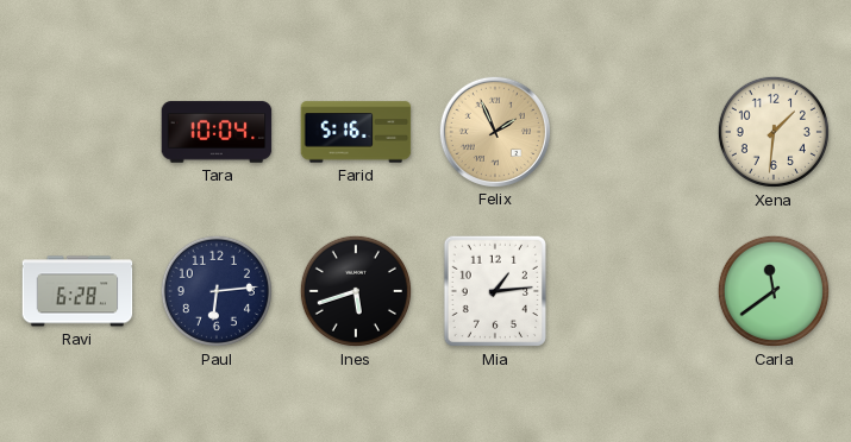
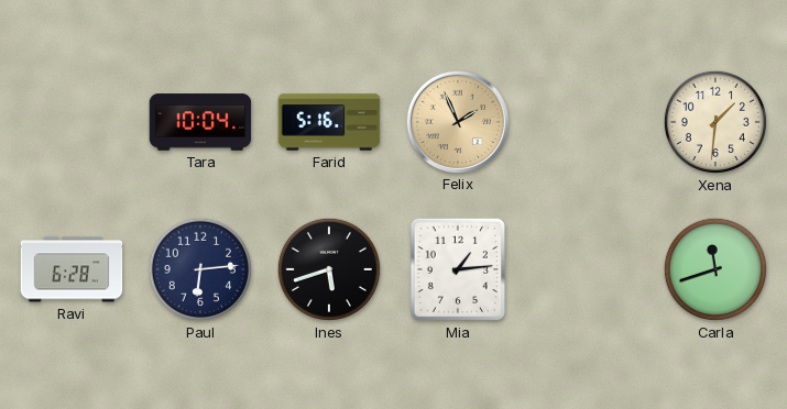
Carla: 11:39 -> 11:42 (715, 269)
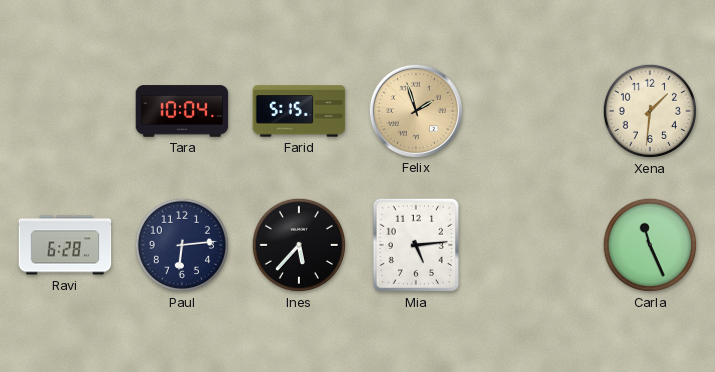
Farid: 5:16 -> 5:15 (299, 111)
Felix: 1:56 -> 1:57 (415, 110)
Ines: 5:42 -> 5:37 (299, 245)
Mia: 1:14 -> 5:14 (416, 245)
Carla: 11:42 -> 11:26 (650, 245)
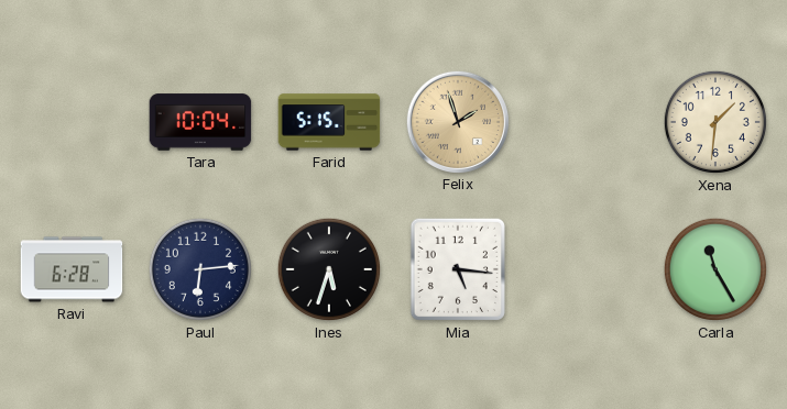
Ines: 5:37 -> 5:33 (329, 269)
Mia: 5:14 -> 5:16 (458, 269)
Carla: 11:26 -> 11:25 (715, 269)
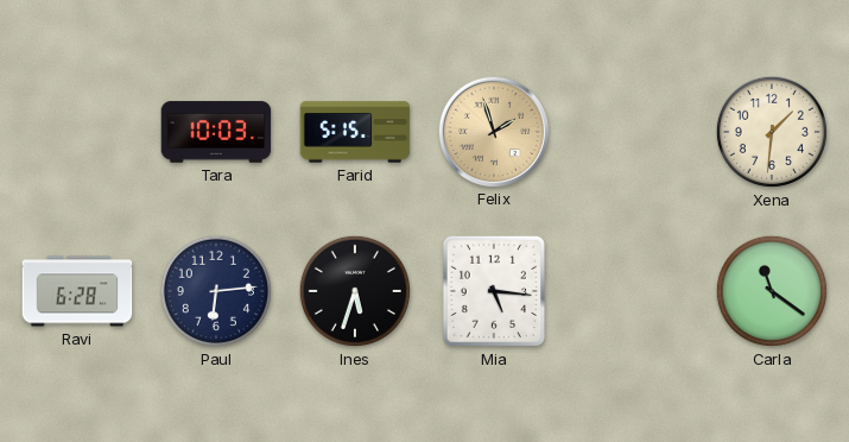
Tara: 10:04 -> 10:03 (216, 132)
Carla: 11:25 -> 11:21 (772, 291)
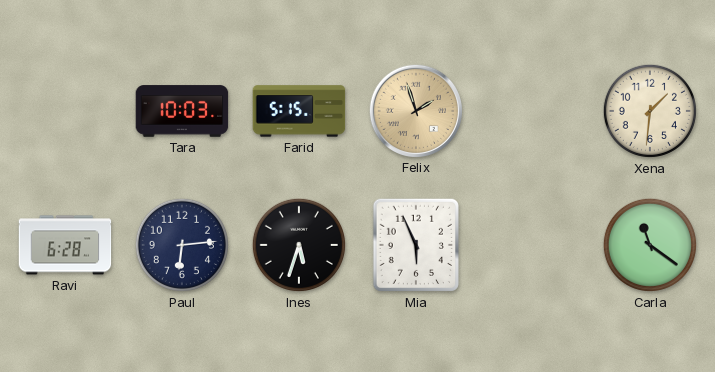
Mia: 5:16 -> 5:56 (416, 245)
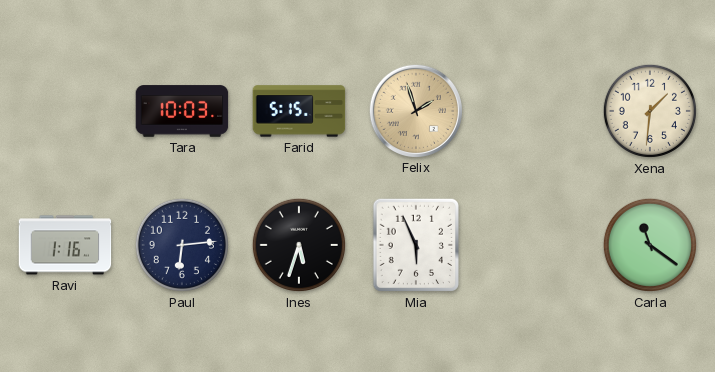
Ravi: 6:28 -> 1:16 (65, 245)
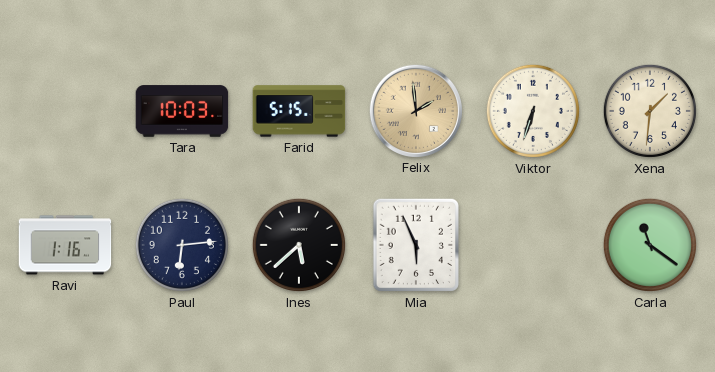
Felix: 1:57 -> 1:59 (415, 110)
Viktor: none -> 6:33 (533, 111)
Ines: 5:33 -> 5:38 (299, 245)
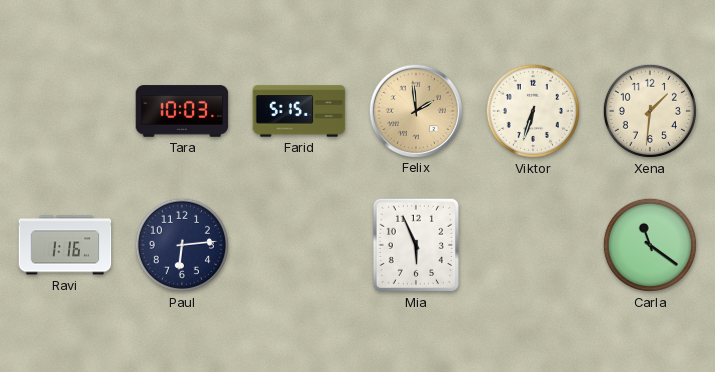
Ines: 5:38 -> none (299, 245)
